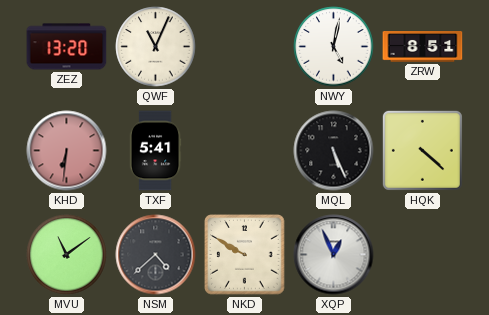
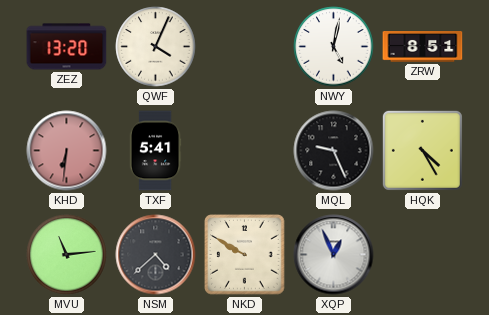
QWF: 11:04 -> 4:04 (156, 47)
MQL: 5:26 -> 9:26 (334, 151)
HQK: 4:22 -> 4:25 (422, 150)
MVU: 11:09 -> 11:14 (67, 255)
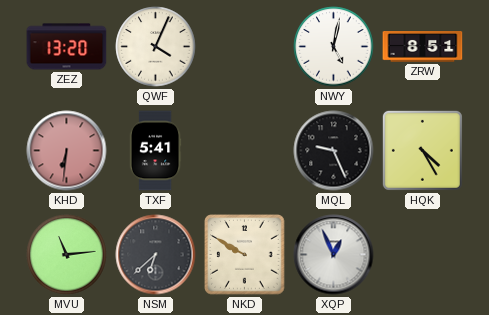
NSM: 4:38 -> 6:38 (156, 255)
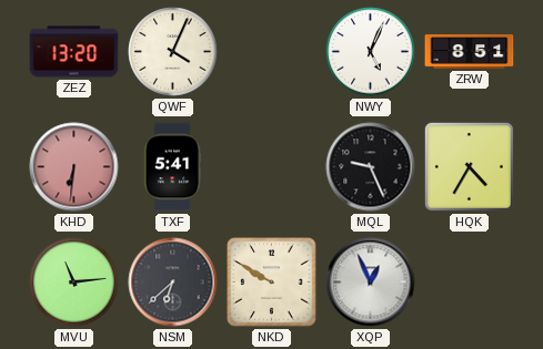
NWY: 5:02 -> 5:04 (371, 52)
HQK: 4:25 -> 4:35 (469, 166)
